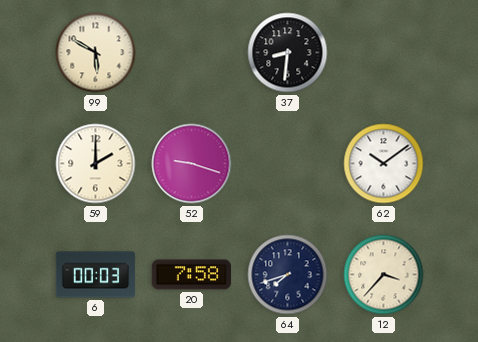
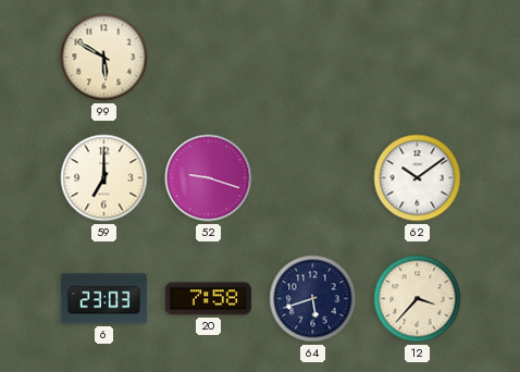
37: 8:31 -> none (288, 53)
59: 2:00 -> 7:00 (104, 178)
6: 00:03 -> 23:03 (104, 299)
64: 7:42 -> 5:42 (313, 299)
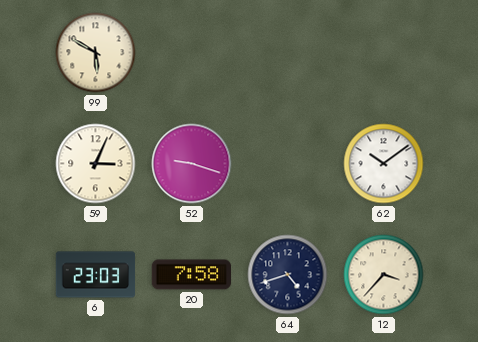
59: 7:00 -> 3:04 (96, 164)
64: 5:42 -> 4:42 (288, 275)
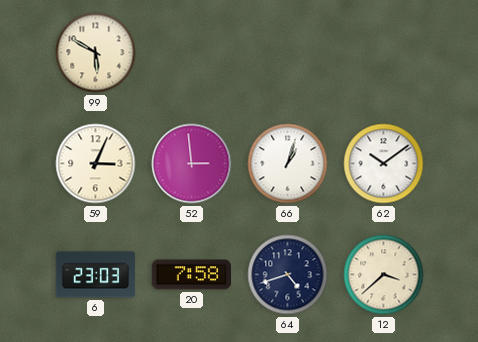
52: 9:18 -> 2:59 (192, 164)
66: none -> 1:03 (288, 164)
12: 3:37 -> 3:38 (384, 275)
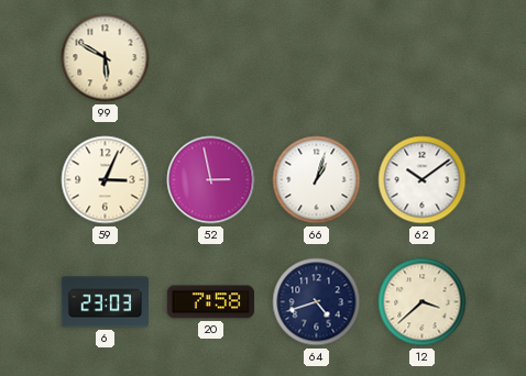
52: 2:59 -> 2:58 (211, 180)
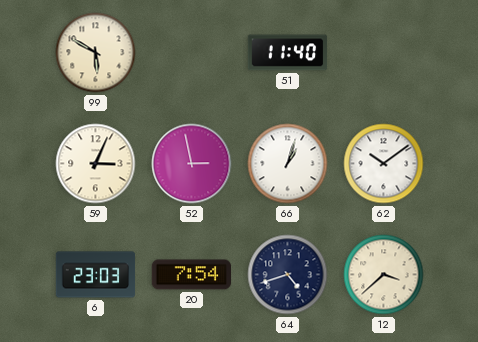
51: none -> 11:40 (288, 53)
20: 7:58 -> 7:54 (191, 275)
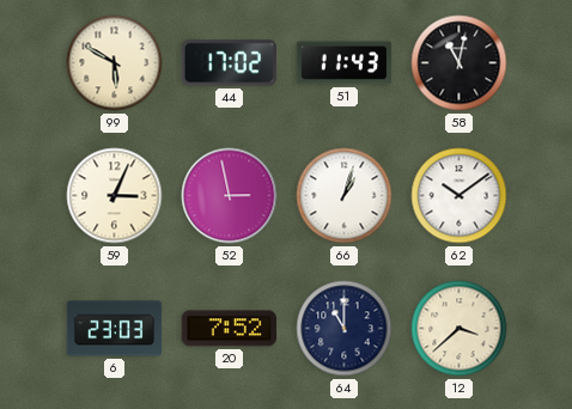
44: none -> 17:02 (229, 63)
51: 11:40 -> 11:43 (345, 63)
58: none -> 11:02 (460, 63)
20: 7:54 -> 7:52 (229, 329)
64: 4:42 -> 11:00 (345, 329)
